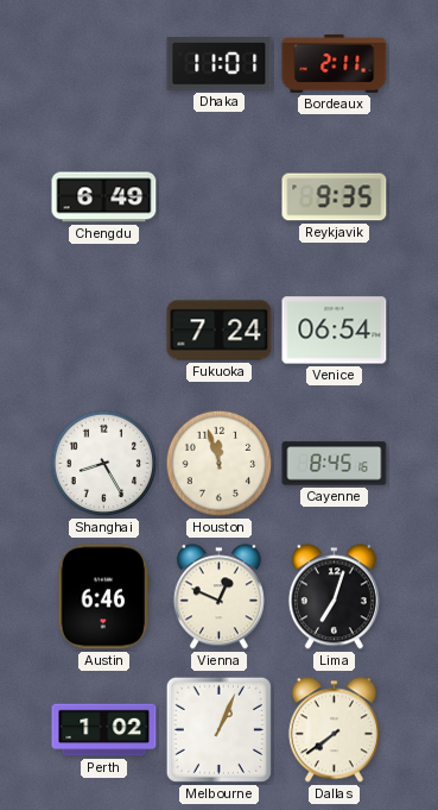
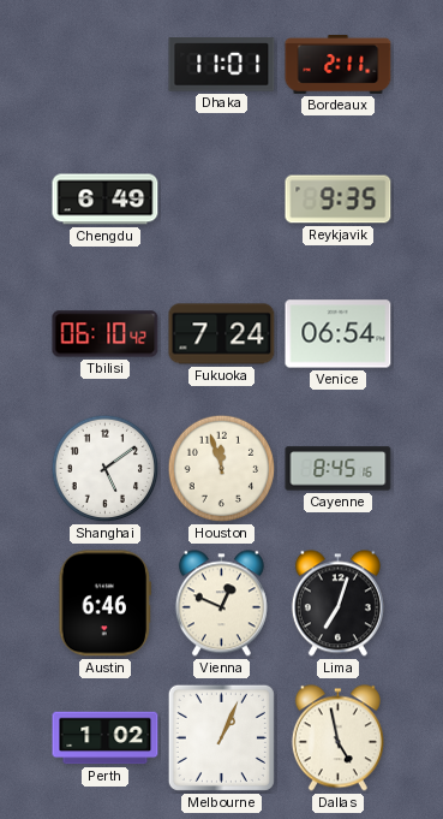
Tbilisi: none -> 06:10 (106, 334)
Shanghai: 8:25 -> 5:09 (106, 469)
Dallas: 7:39 -> 4:58 (337, 738)
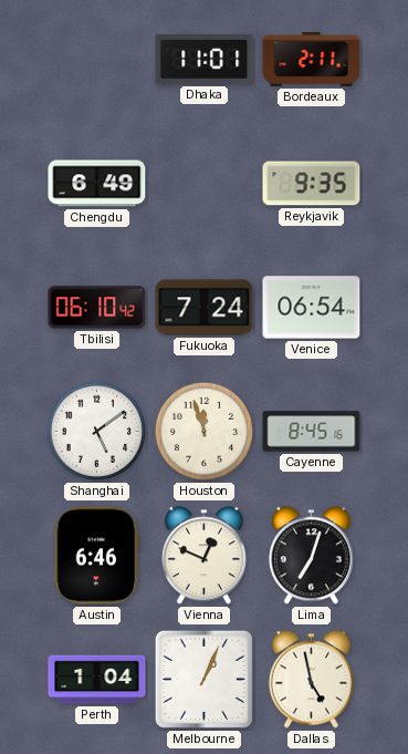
Perth: 1:02 -> 1:04 (97, 680)
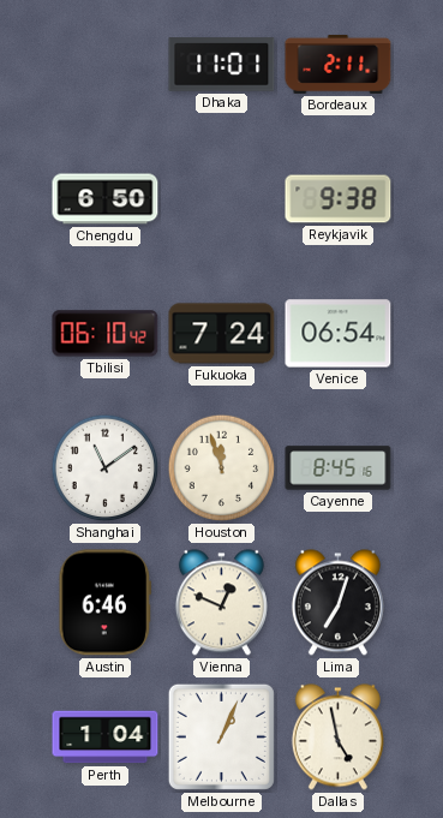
Chengdu: 6:49 -> 6:50 (106, 199)
Reykjavik: 9:35 -> 9:38 (339, 199)
Shanghai: 5:09 -> 11:09 (106, 468)
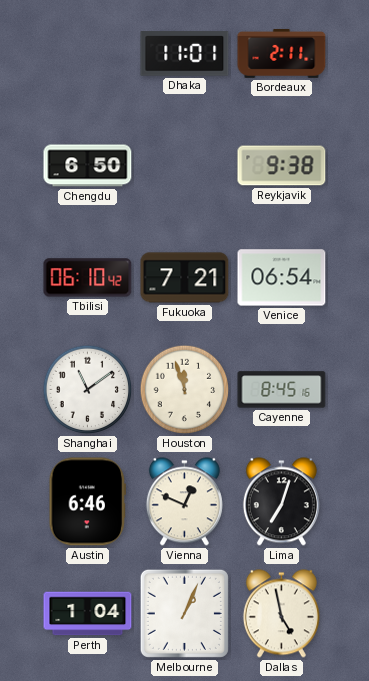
Fukuoka: 7:24 -> 7:21 (185, 278)
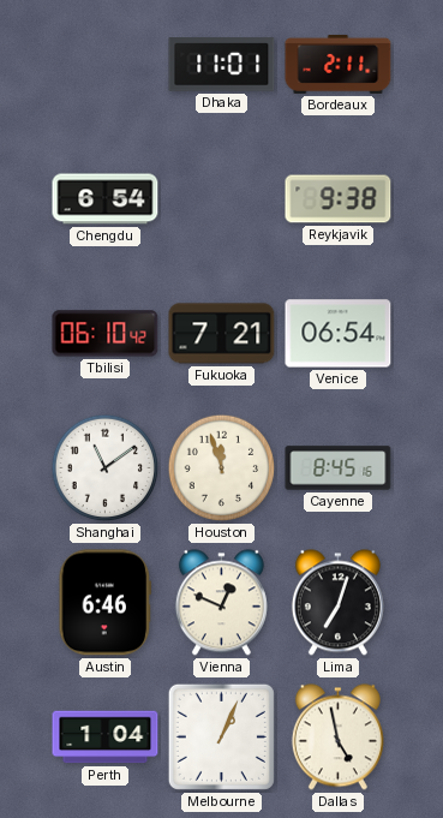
Chengdu: 6:50 -> 6:54 (106, 199)
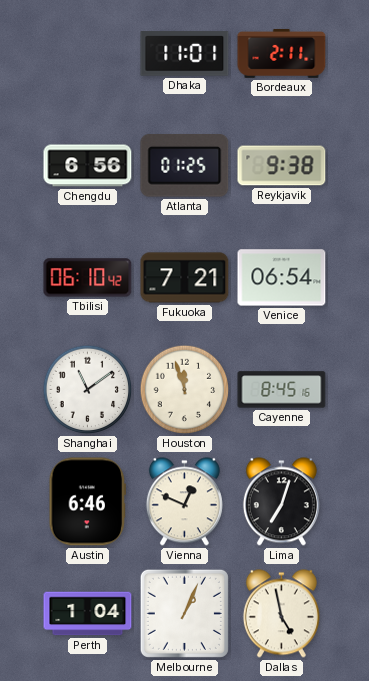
Chengdu: 6:54 -> 6:56 (88, 166)
Atlanta: none -> 01:25 (185, 166)
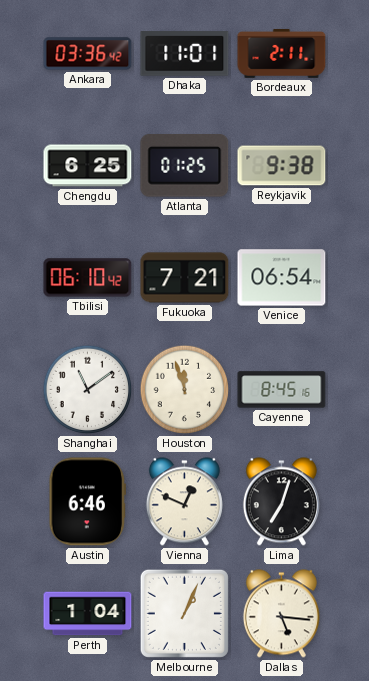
Ankara: none -> 03:36 (88, 54)
Chengdu: 6:56 -> 6:25 (88, 166)
Dallas: 4:58 -> 5:16 (281, 614)
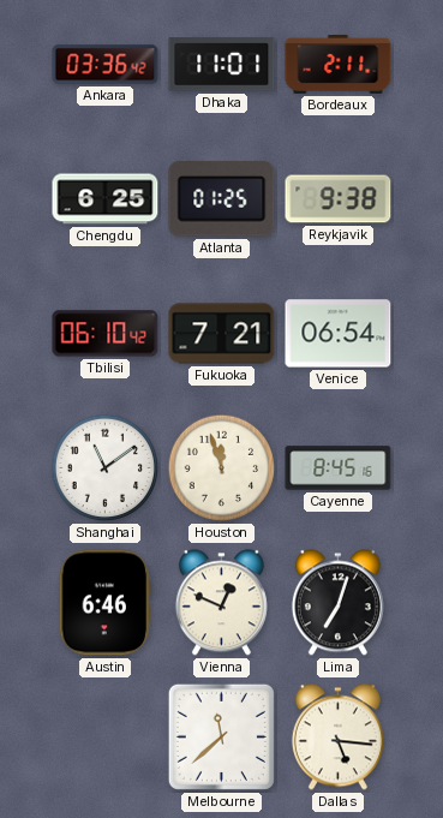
Perth: 1:04 -> none (88, 614)
Melbourne: 1:04 -> 11:38 (221, 736)
